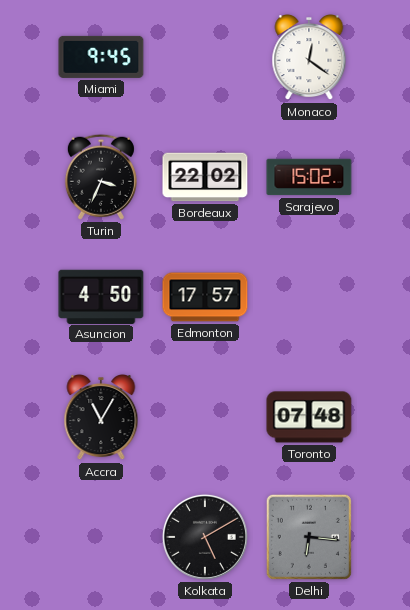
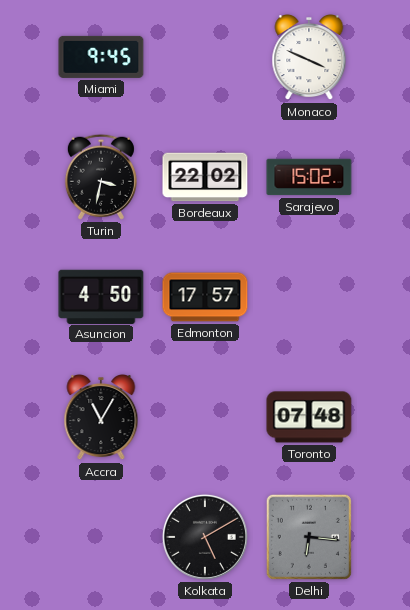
Monaco: 12:21 -> 3:49 (309, 58)
Turin: 3:34 -> 3:32 (101, 177)
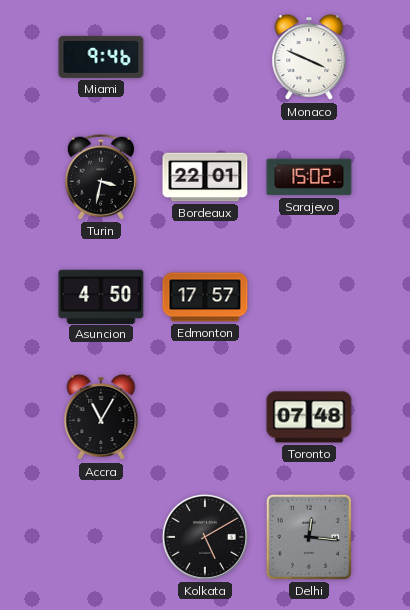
Miami: 9:45 -> 9:46 (101, 57)
Bordeaux: 22:02 -> 22:01 (205, 177)
Delhi: 6:16 -> 12:16 (309, 537)
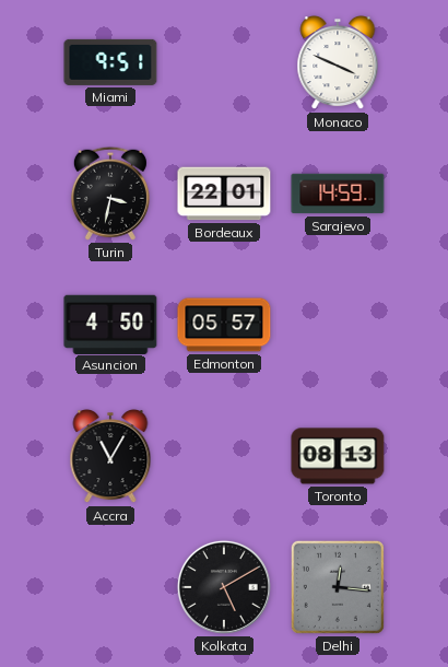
Miami: 9:46 -> 9:51 (110, 62)
Sarajevo: 15:02 -> 14:59 (338, 194)
Edmonton: 17:57 -> 05:57 (224, 325)
Toronto: 07:48 -> 08:13 (338, 456)
